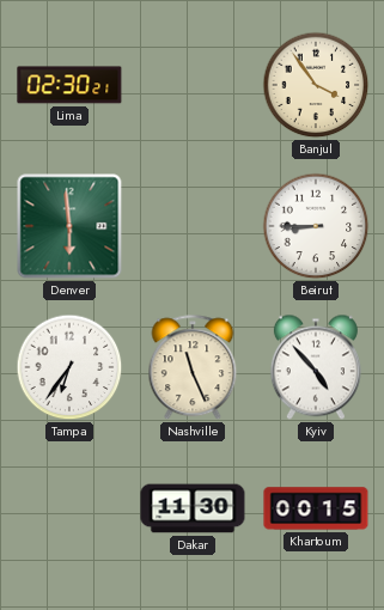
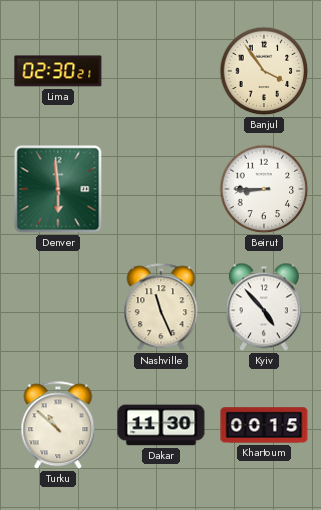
Tampa: 6:36 -> none (69, 367)
Turku: none -> 10:52 (58, 426)
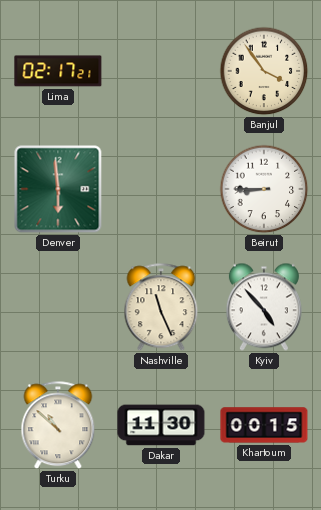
Lima: 02:30 -> 02:17 (58, 71)
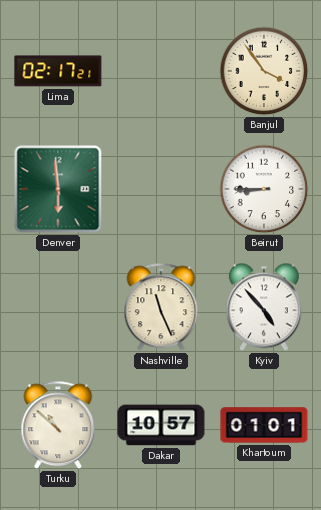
Dakar: 11:30 -> 10:57 (161, 425)
Khartoum: 00:15 -> 01:01 (264, 425)
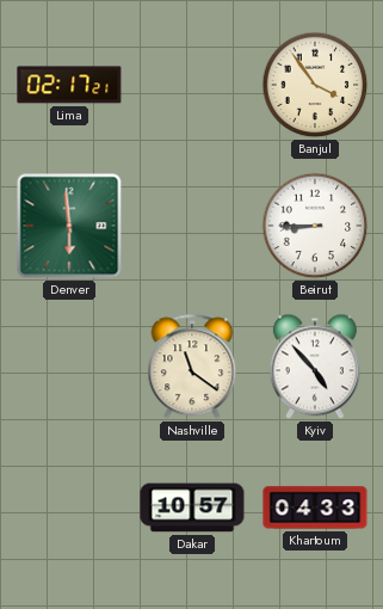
Nashville: 11:26 -> 11:21 (192, 368)
Turku: 10:52 -> none (58, 426)
Khartoum: 01:01 -> 04:33 (315, 507)
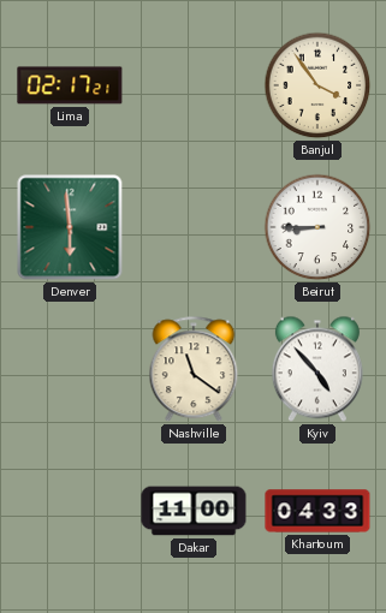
Dakar: 10:57 -> 11:00 (194, 511)
